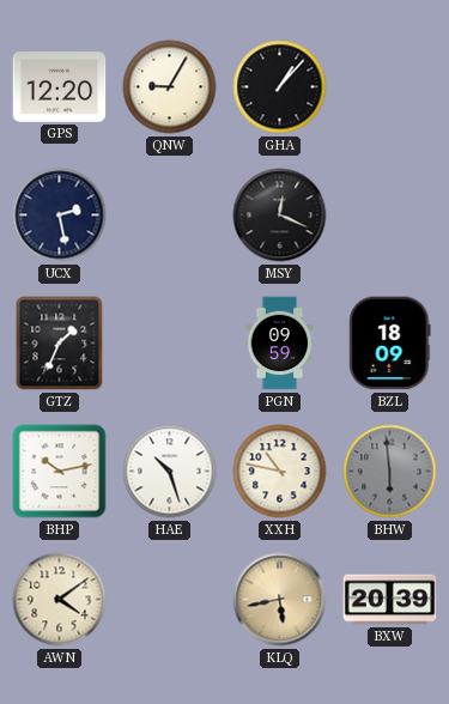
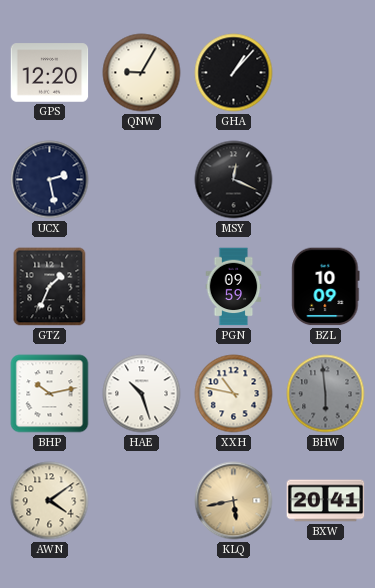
BZL: 18:09 -> 10:09 (326, 287)
BXW: 20:39 -> 20:41 (326, 501)
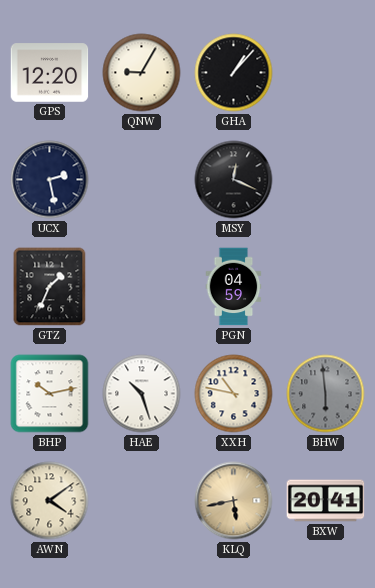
PGN: 09:59 -> 04:59 (234, 287)
BZL: 10:09 -> none (326, 287)
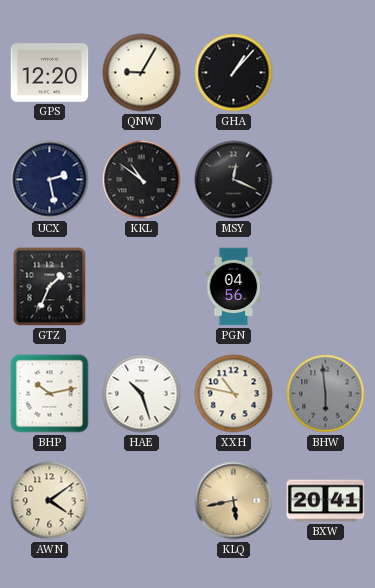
KKL: none -> 10:51 (142, 180)
PGN: 04:59 -> 04:56 (234, 287)
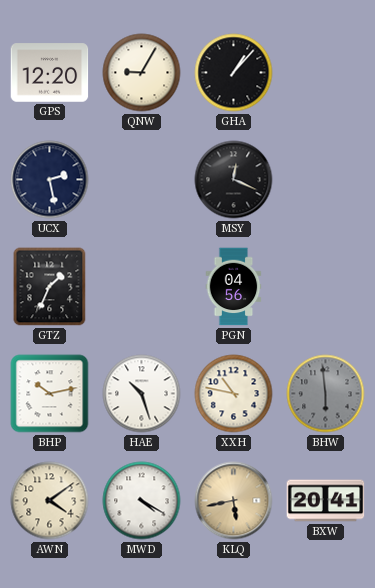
KKL: 10:51 -> none (142, 180)
MWD: none -> 4:20 (142, 501)
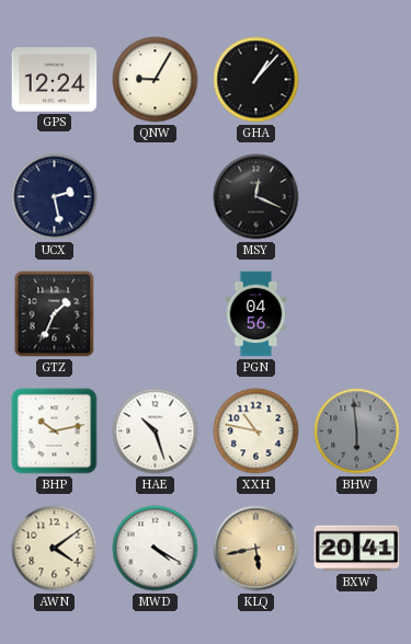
GPS: 12:20 -> 12:24 (55, 80)
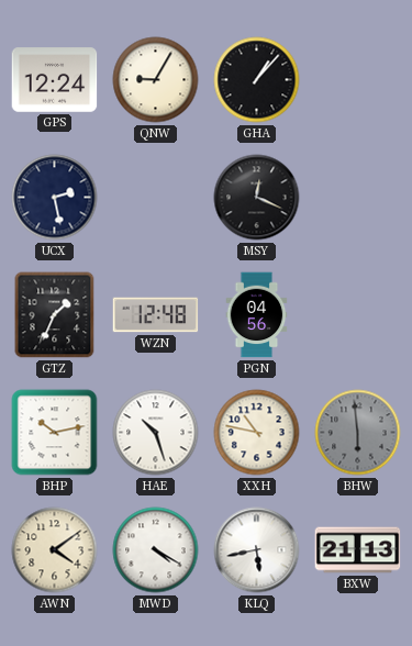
WZN: none -> 12:48 (156, 315)
KLQ dial: champagne -> white (257, 550)
BXW: 20:41 -> 21:13 (358, 550)
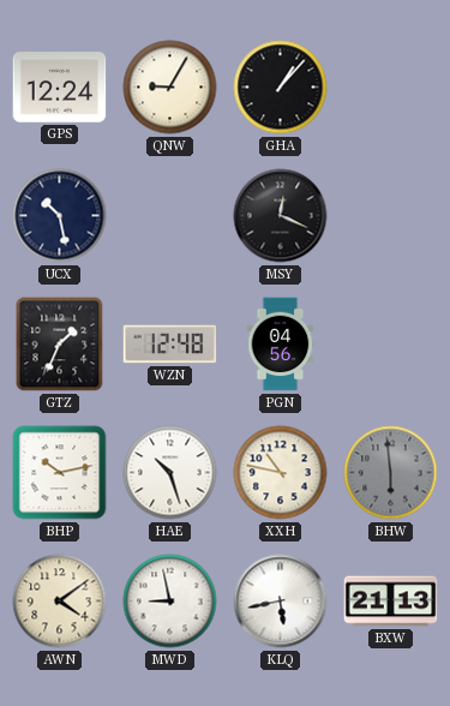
UCX: 2:28 -> 10:28 (60, 216)
MWD: 4:20 -> 8:58 (170, 602)
